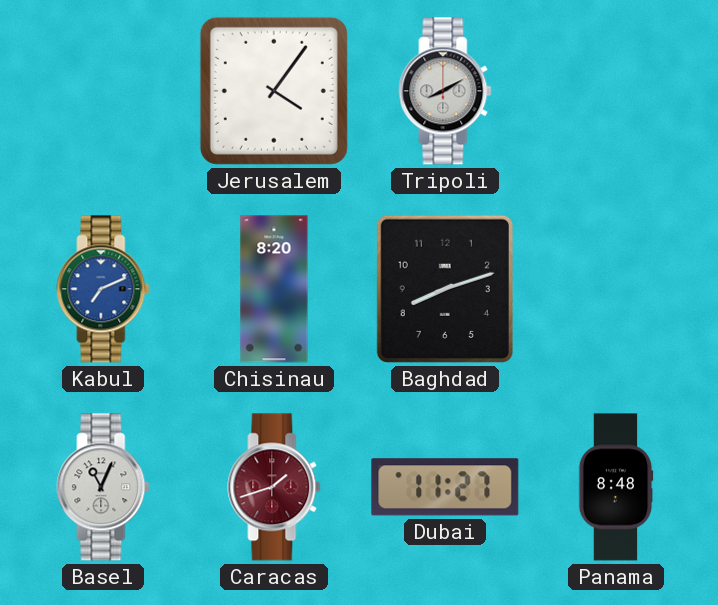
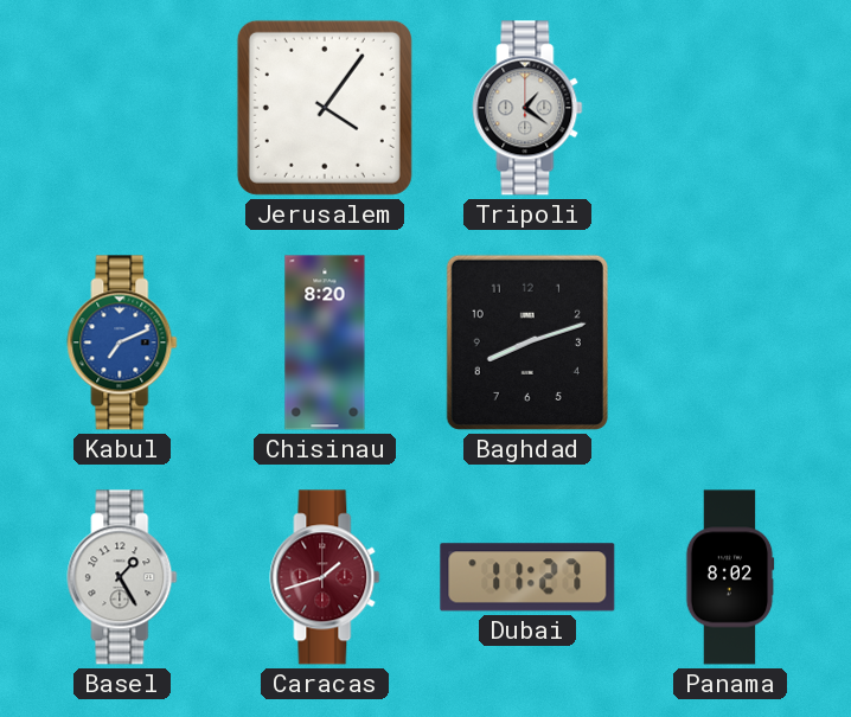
Tripoli: 8:10 -> 1:21 (527, 108)
Basel: 11:04 -> 1:25 (122, 577)
Panama: 8:48 -> 8:02 (730, 577)
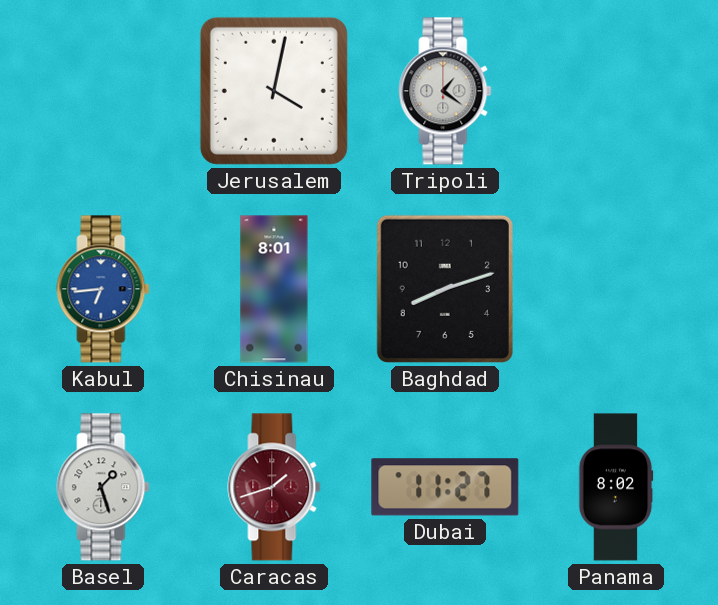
Jerusalem: 4:06 -> 4:02 (274, 91)
Kabul: 7:11 -> 6:44 (103, 289)
Chisinau: 8:20 -> 8:01 (274, 289)
Basel: 1:25 -> 1:27 (103, 487)
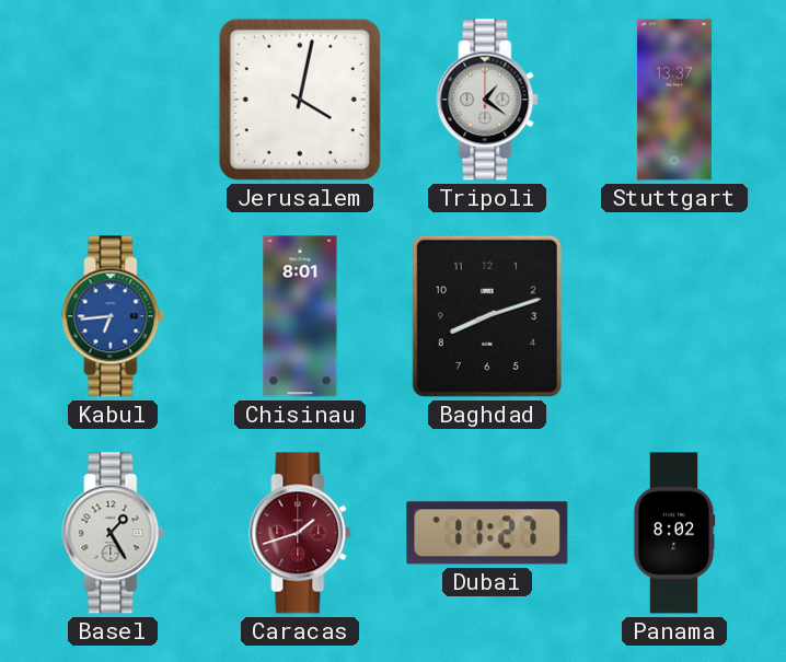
Stuttgart: none -> 13:37 (674, 100)
Basel: 1:27 -> 1:25 (113, 533)
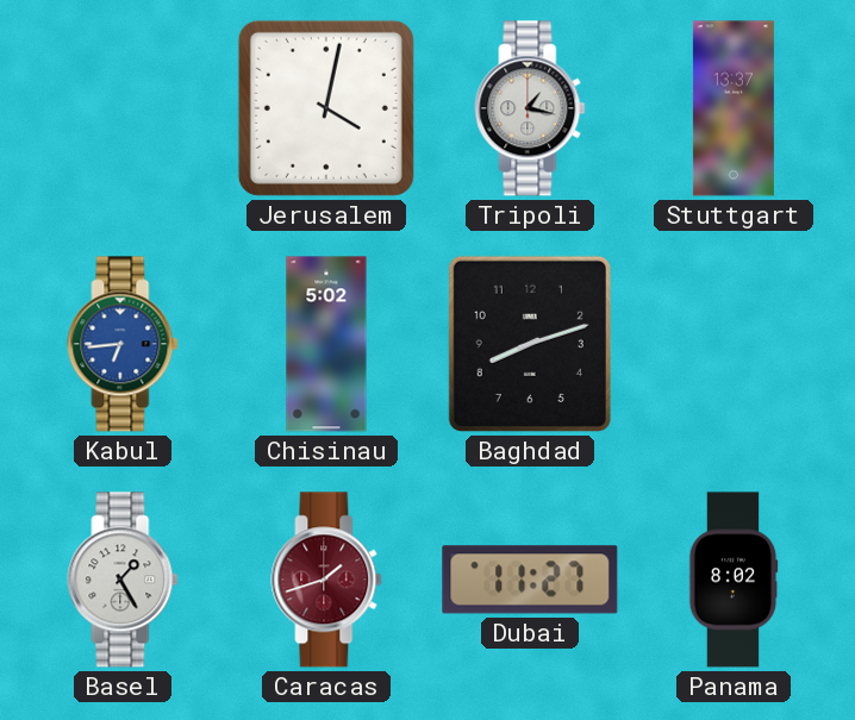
Tripoli: 1:21 -> 1:17 (530, 108)
Chisinau: 8:01 -> 5:02 (326, 344)
